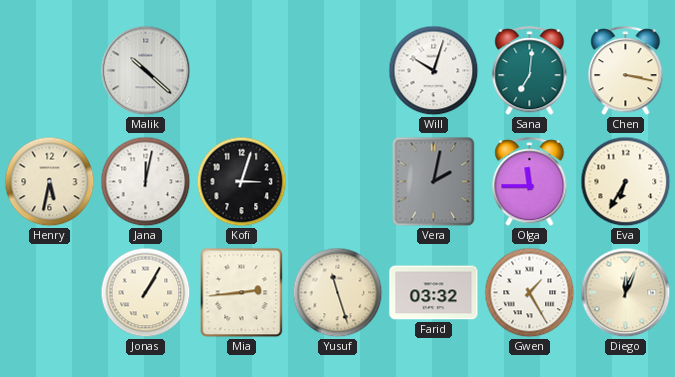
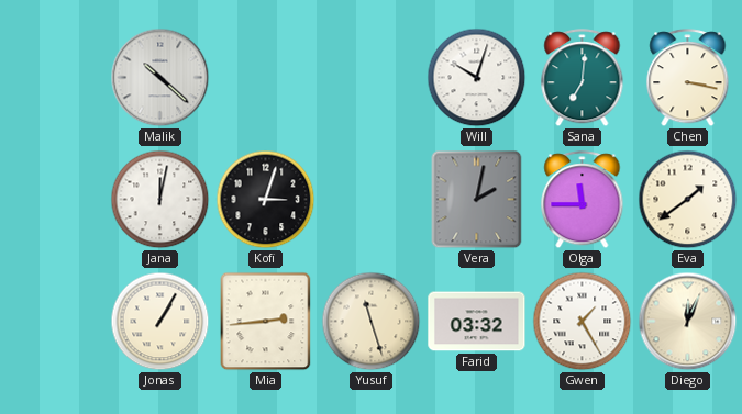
Henry: 5:32 -> none (50, 182)
Eva: 6:35 -> 1:39 (688, 200)
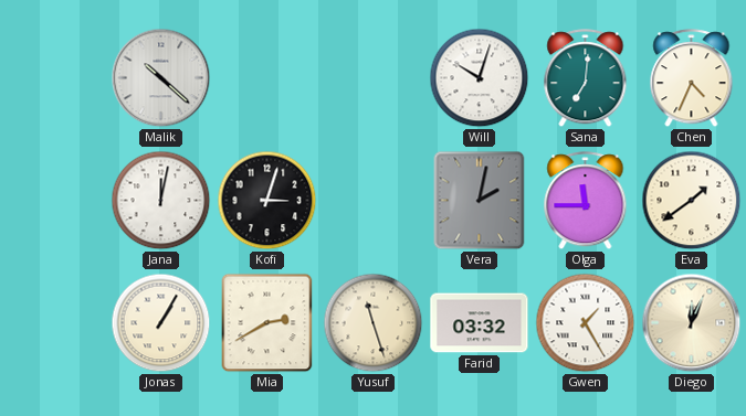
Chen: 3:17 -> 4:34 (692, 78)
Mia: 2:44 -> 2:40 (267, 323)
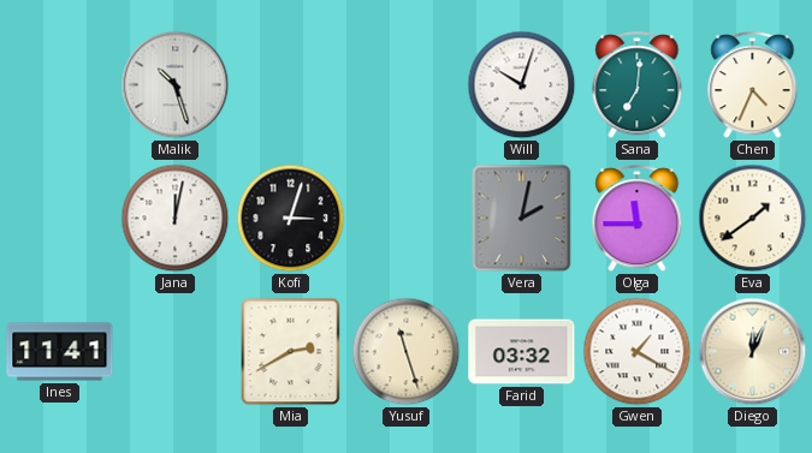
Malik: 10:22 -> 10:27 (176, 85)
Ines: none -> 11:41 (60, 352)
Jonas: 1:05 -> none (161, 323)
Gwen: 1:25 -> 1:20 (638, 352)
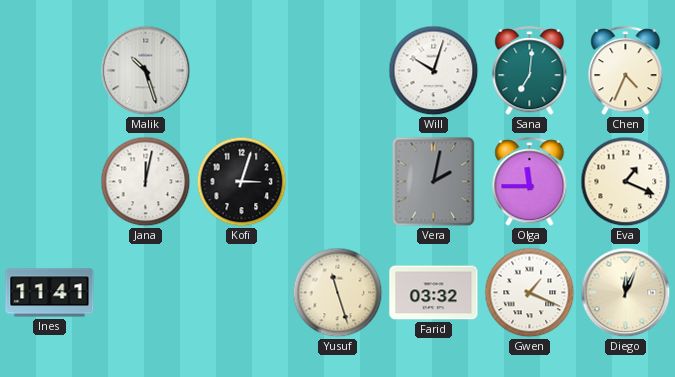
Eva: 1:39 -> 1:19 (626, 182)
Mia: 2:40 -> none (291, 352)
Gwen: 1:20 -> 1:19 (530, 293)
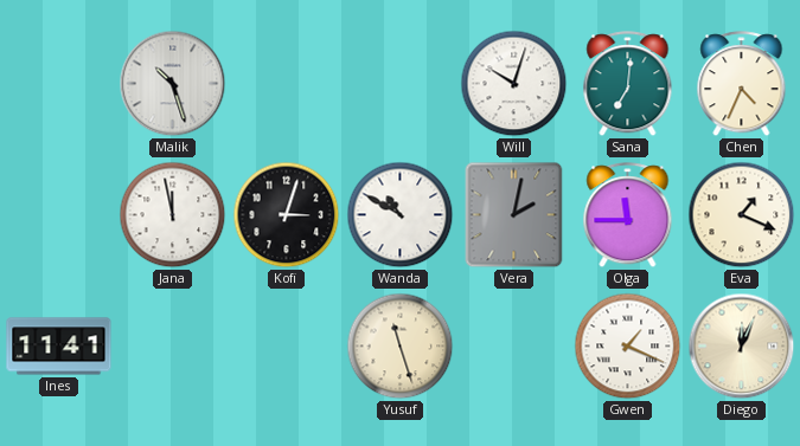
Jana: 12:02 -> 11:58 (173, 215)
Wanda: none -> 10:50 (401, 215)
Farid: 03:32 -> none (434, 293)
